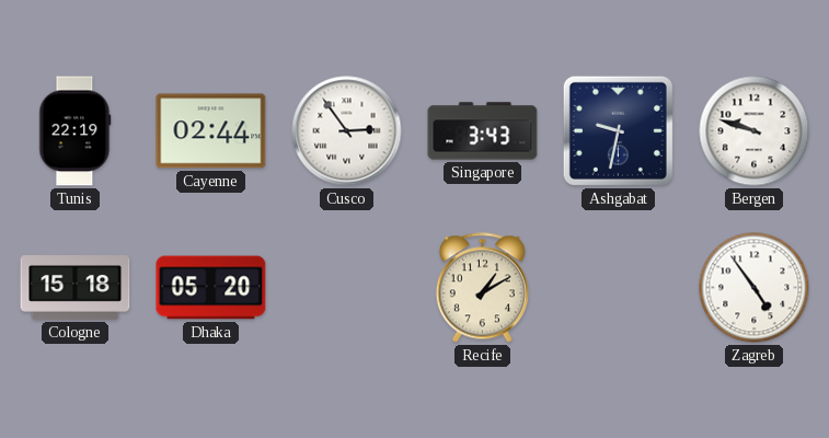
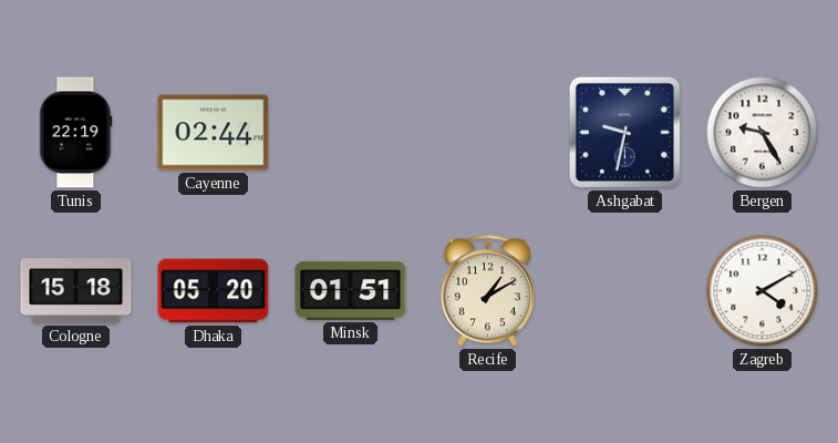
Cusco: 2:54 -> none (347, 131)
Singapore: 3:43 -> none (483, 131)
Bergen: 9:48 -> 9:25 (763, 133)
Minsk: none -> 01:51 (351, 290)
Zagreb: 4:54 -> 4:10 (763, 291)
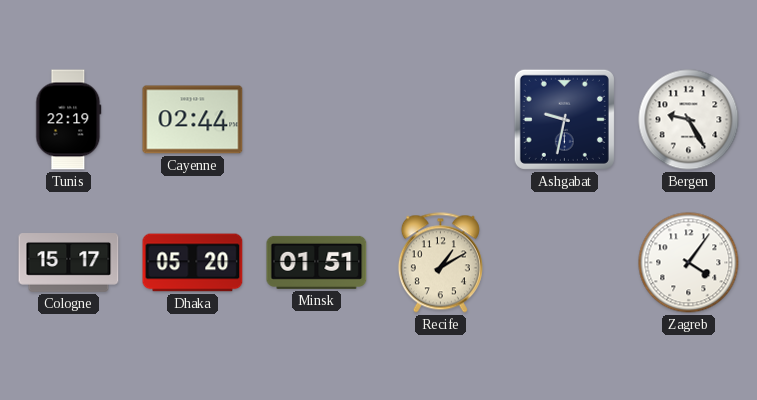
Cologne: 15:18 -> 15:17 (69, 263)
Zagreb: 4:10 -> 4:06 (689, 263)
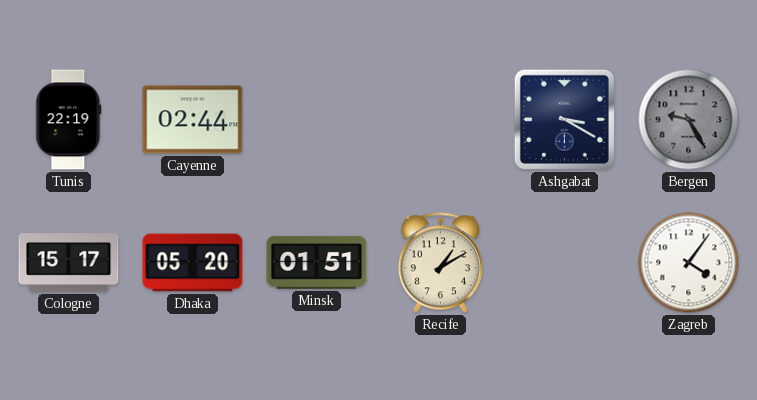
Ashgabat: 9:32 -> 3:20 (564, 119)
Bergen dial: white -> grey (689, 120)
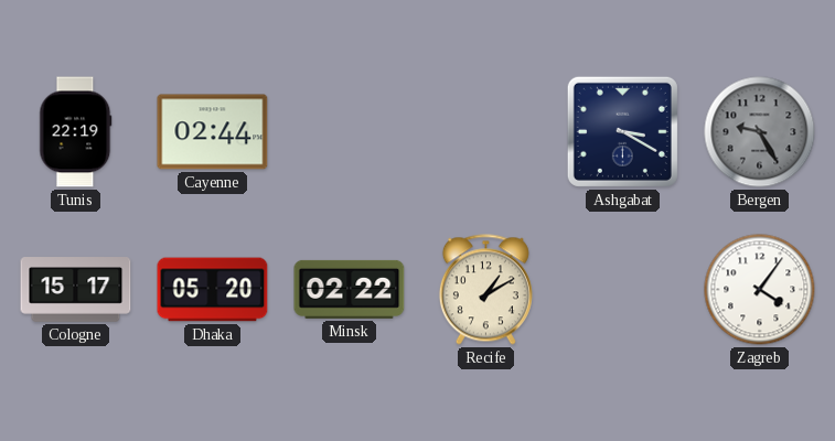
Minsk: 01:51 -> 02:22 (350, 289)
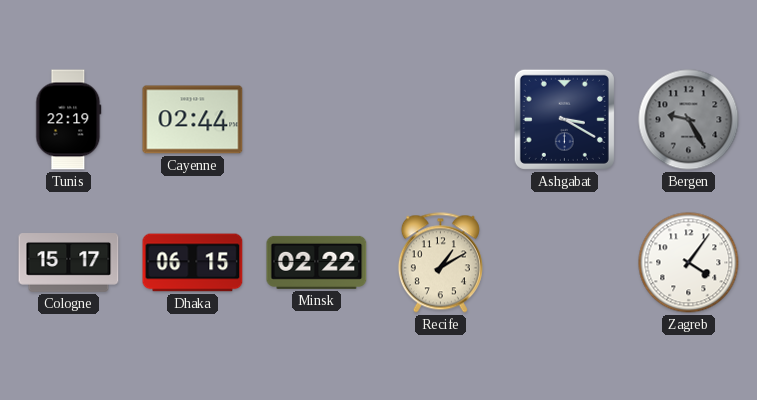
Dhaka: 05:20 -> 06:15 (193, 263)
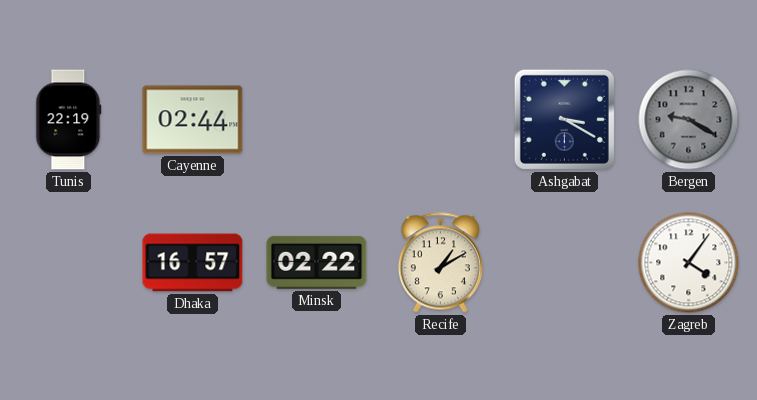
Bergen: 9:25 -> 9:20 (689, 120)
Cologne: 15:17 -> none (69, 263)
Dhaka: 06:15 -> 16:57 (193, 263)
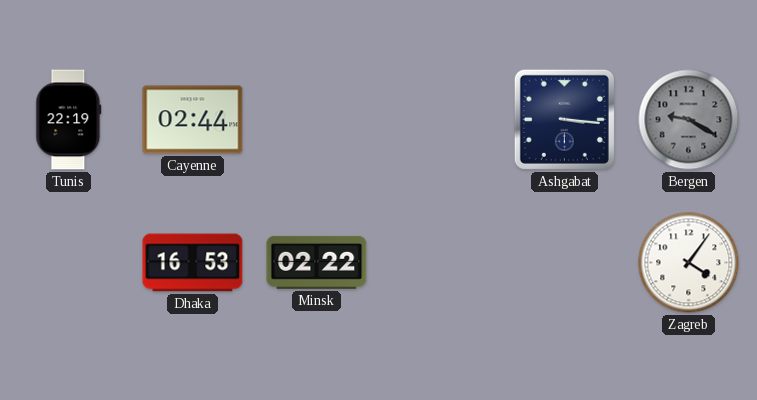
Ashgabat: 3:20 -> 3:16 (564, 119)
Dhaka: 16:57 -> 16:53 (193, 263)
Recife: 1:10 -> none (440, 263)
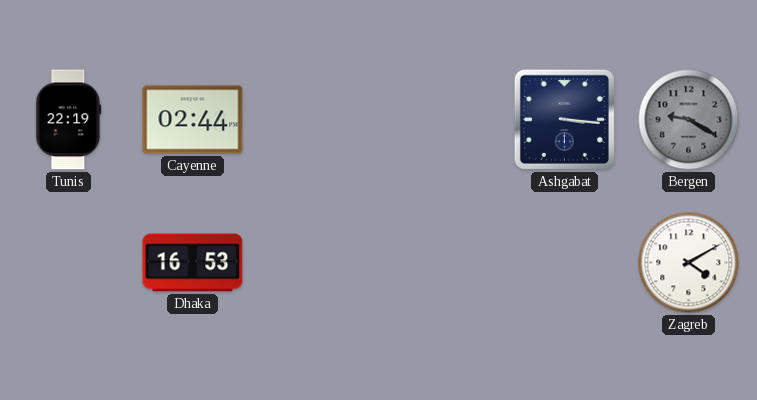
Minsk: 02:22 -> none (317, 262)
Zagreb: 4:06 -> 4:10 (689, 263)
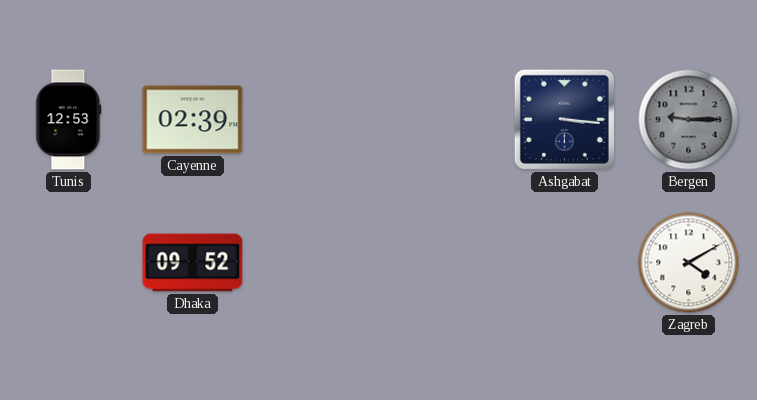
Tunis: 22:19 -> 12:53 (69, 120)
Cayenne: 02:44 -> 02:39 (193, 120)
Bergen: 9:20 -> 9:15 (689, 120)
Dhaka: 16:53 -> 09:52 (193, 263)
